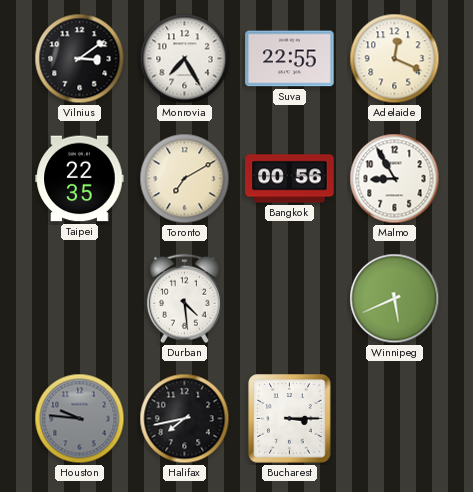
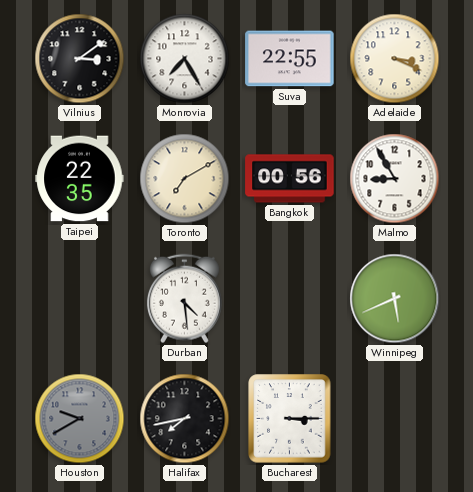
Adelaide: 12:19 -> 3:19 (395, 59)
Houston: 9:46 -> 9:40 (80, 419)
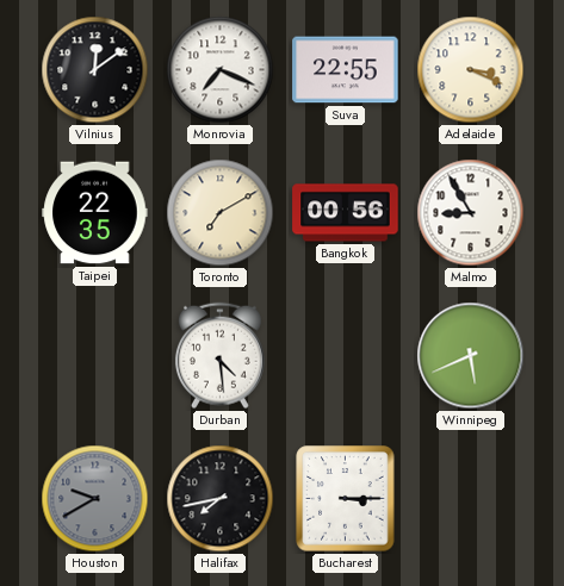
Vilnius: 3:09 -> 12:09 (95, 70)
Monrovia: 7:25 -> 7:19 (221, 70)
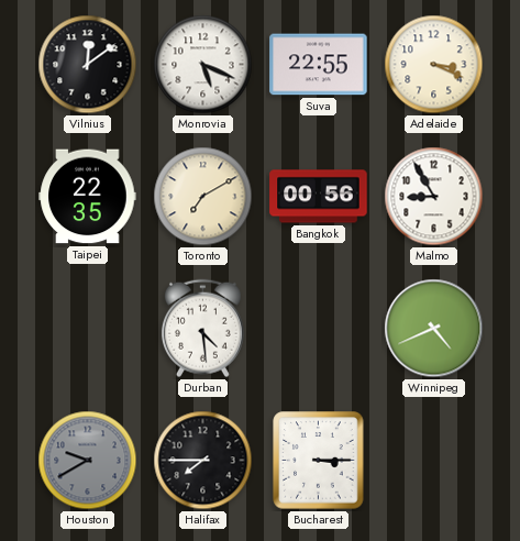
Monrovia: 7:19 -> 5:19 (203, 65)
Winnipeg: 5:41 -> 4:41 (434, 329)
Halifax: 7:43 -> 7:45 (203, 461)
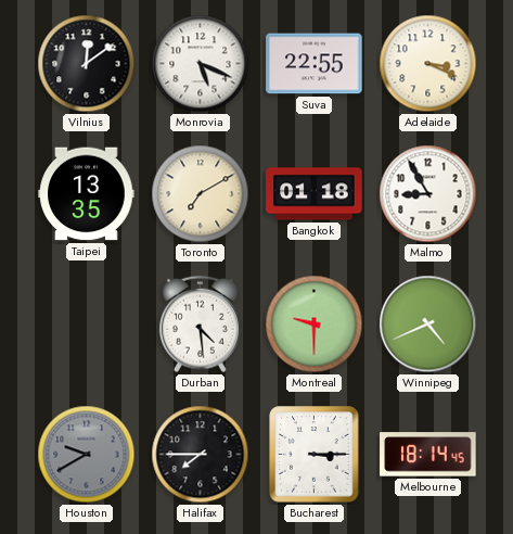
Taipei: 22:35 -> 13:35 (87, 194)
Bangkok: 00:56 -> 01:18 (315, 194)
Montreal: none -> 9:30 (315, 325)
Melbourne: none -> 18:14 (428, 455)
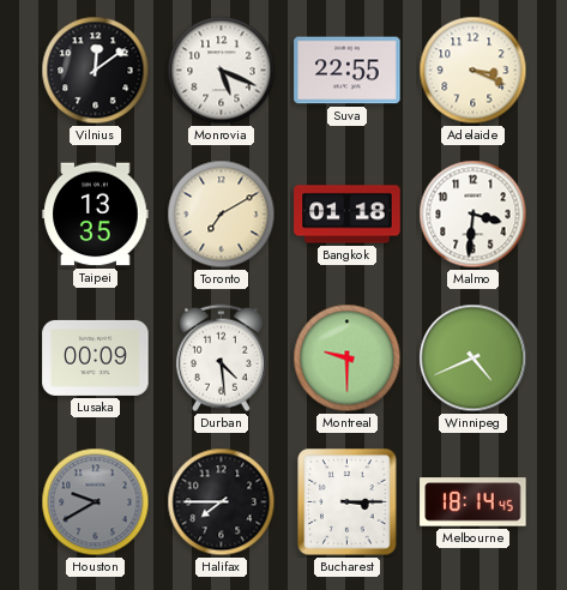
Malmo: 8:55 -> 3:31 (473, 215)
Lusaka: none -> 00:09 (96, 357)
